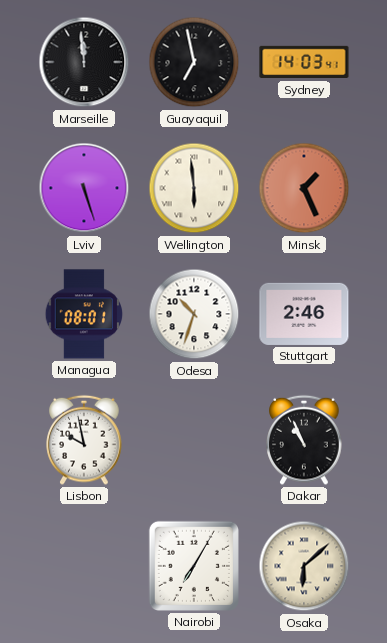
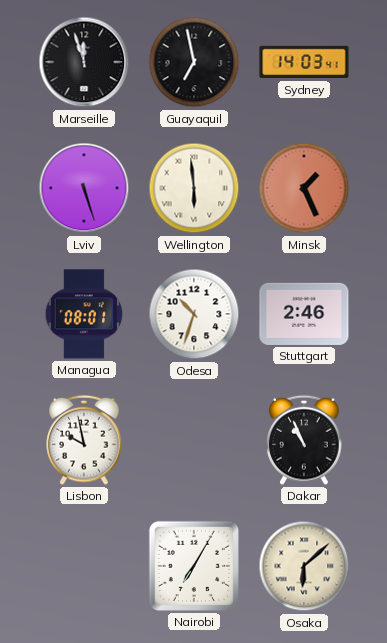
Marseille: 11:59 -> 11:57 (84, 62)
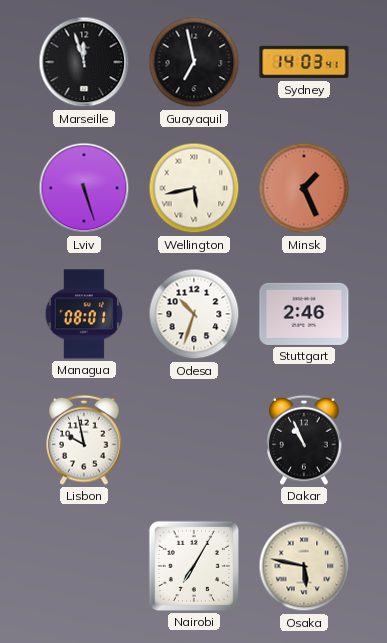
Wellington: 5:59 -> 5:43 (194, 188)
Osaka: 6:08 -> 5:47 (304, 566)
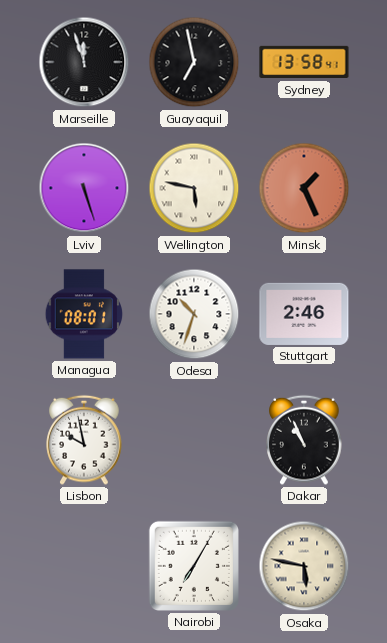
Sydney: 14:03 -> 13:58 (304, 62)
Wellington: 5:43 -> 5:47 (194, 188)
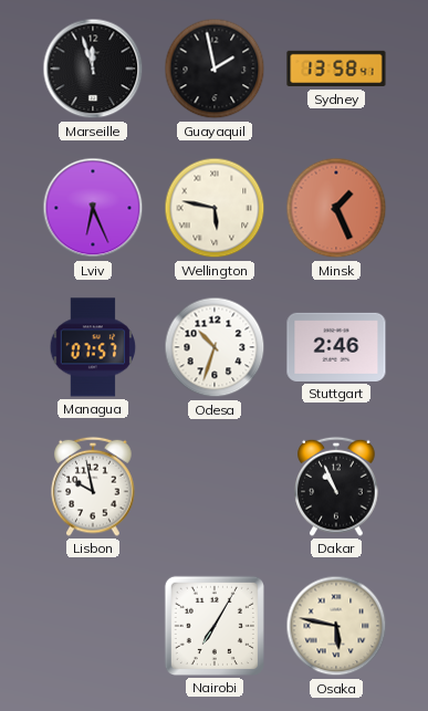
Guayaquil: 6:58 -> 1:58 (215, 69)
Lviv: 5:27 -> 6:26 (93, 208)
Managua: 08:01 -> 07:57 (93, 347)
